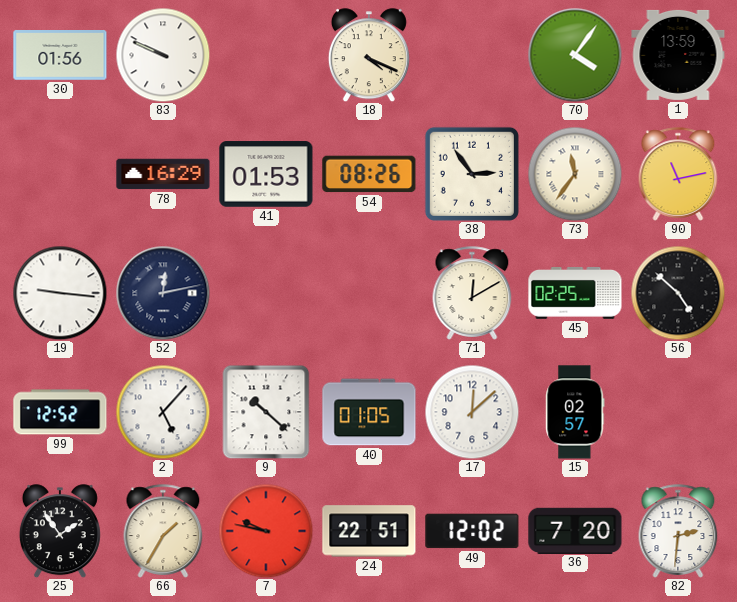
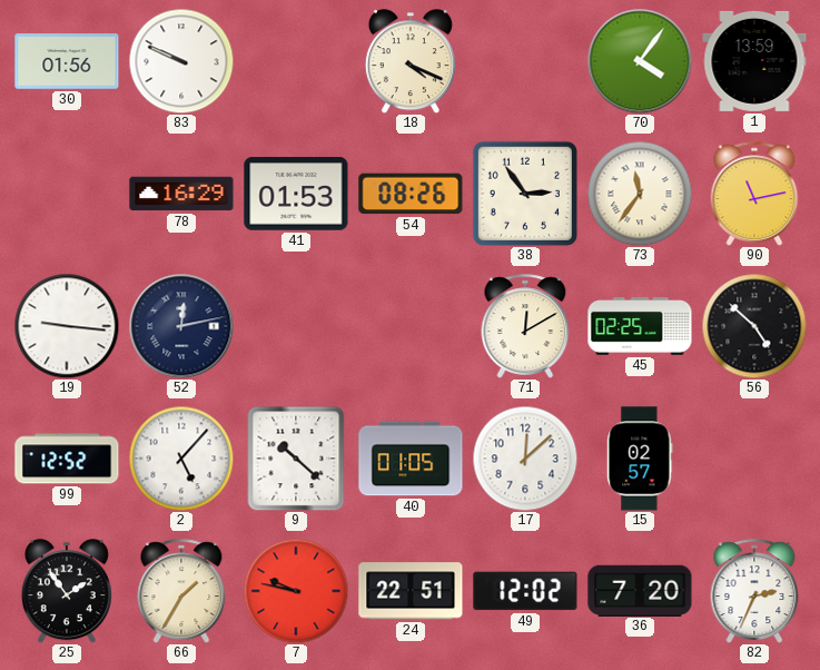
82: 2:31 -> 2:34 (754, 591)
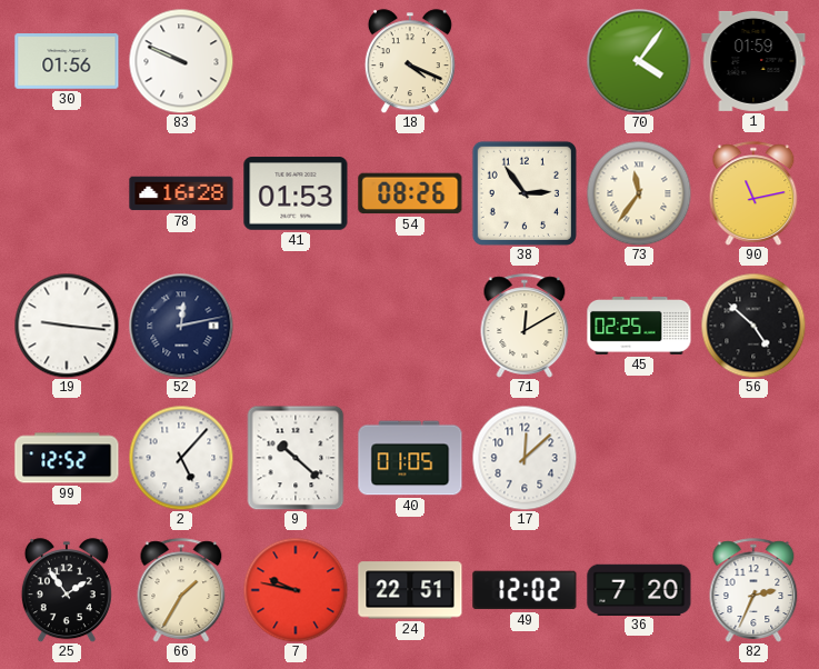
1: 13:59 -> 01:59 (753, 61)
78: 16:29 -> 16:28 (181, 193)
15: 02:57 -> none (640, 459)
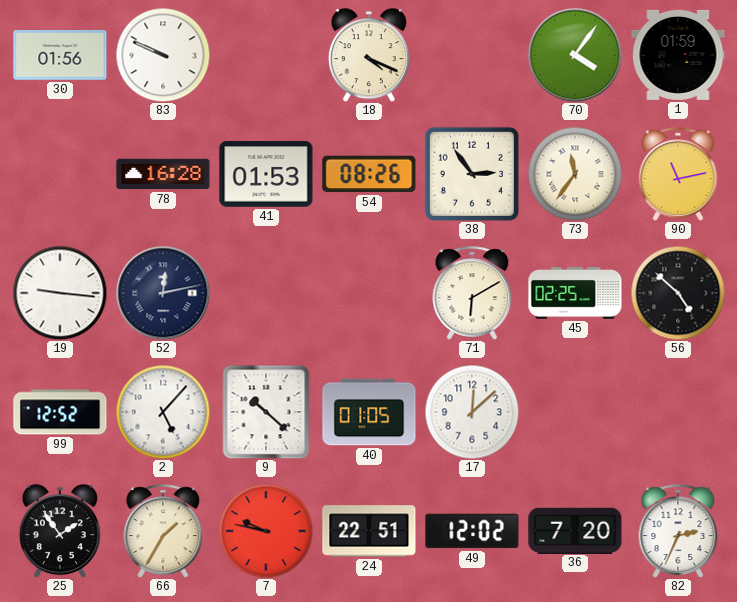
71: 12:10 -> 6:10 (472, 293)
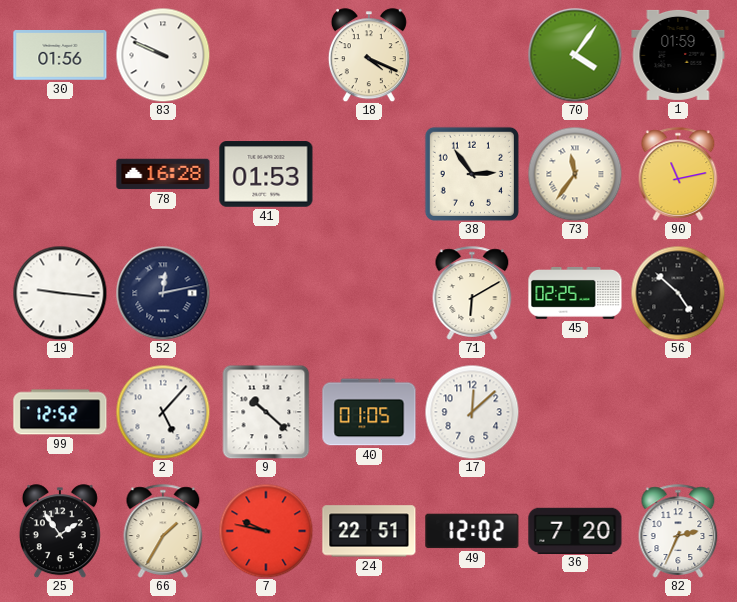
54: 08:26 -> none (369, 174)
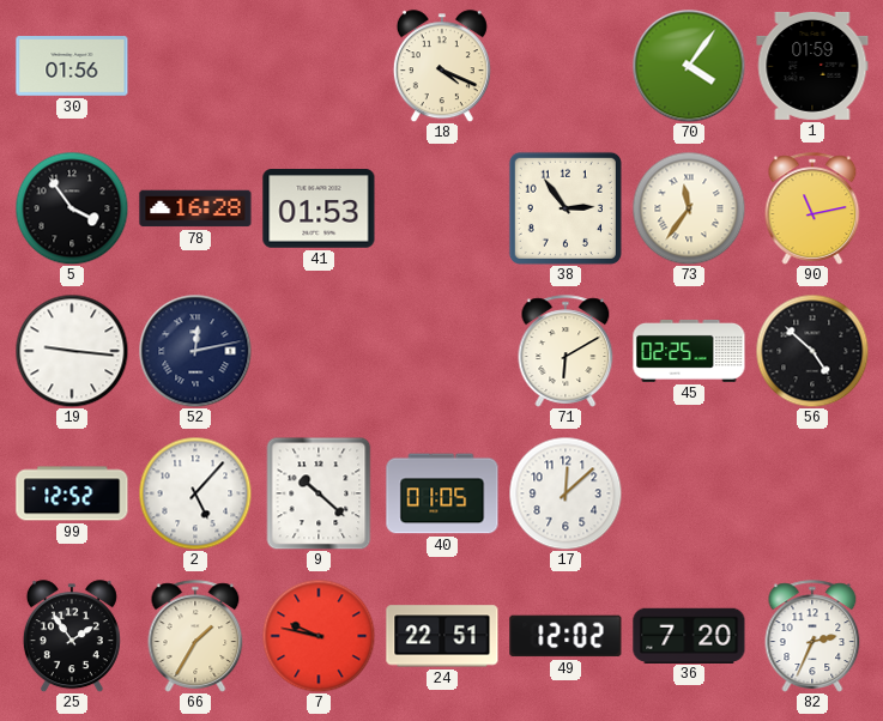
83: 9:49 -> none (163, 55)
5: none -> 3:54 (72, 208)
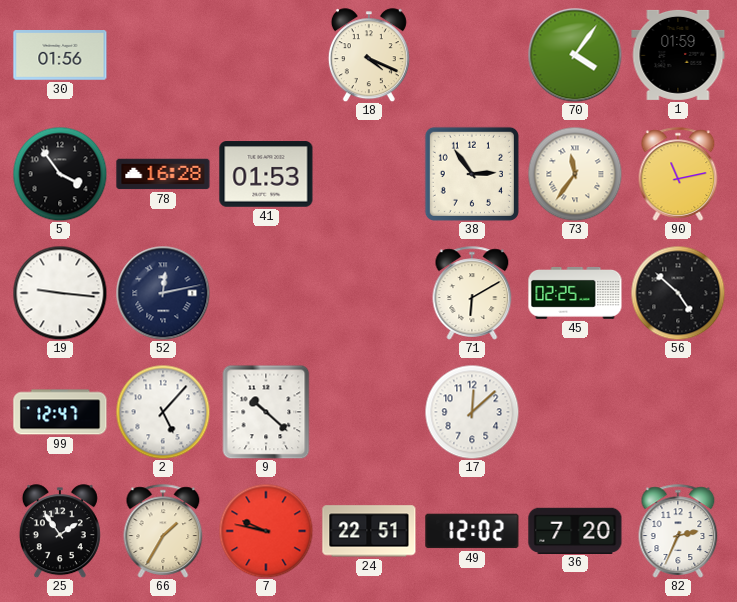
99: 12:52 -> 12:47 (60, 412)
40: 01:05 -> none (442, 493)
